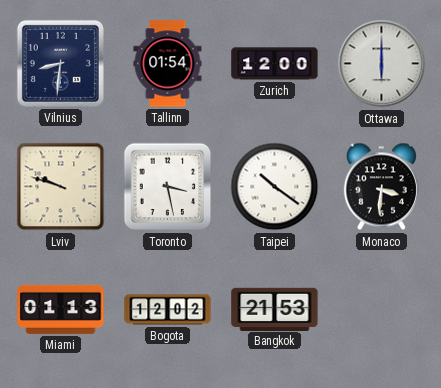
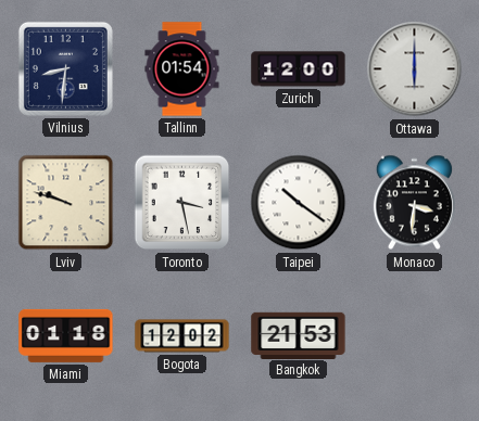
Miami: 01:13 -> 01:18 (66, 335)
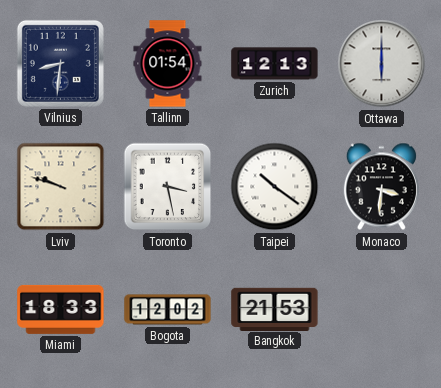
Zurich: 12:00 -> 12:13 (275, 64)
Miami: 01:18 -> 18:33 (61, 309)
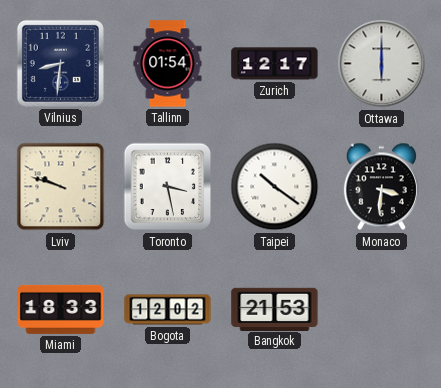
Zurich: 12:13 -> 12:17 (275, 64)
